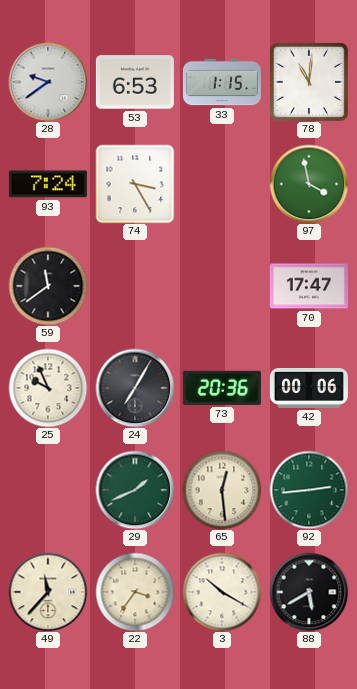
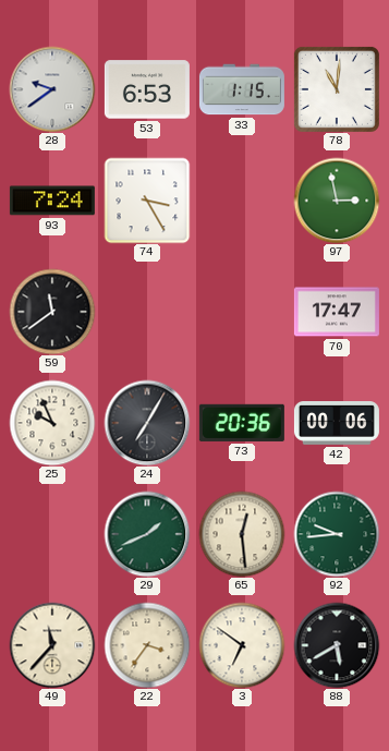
97: 3:58 -> 2:58 (337, 201)
92: 2:44 -> 9:44 (337, 534)
3: 10:20 -> 6:51 (242, 645)
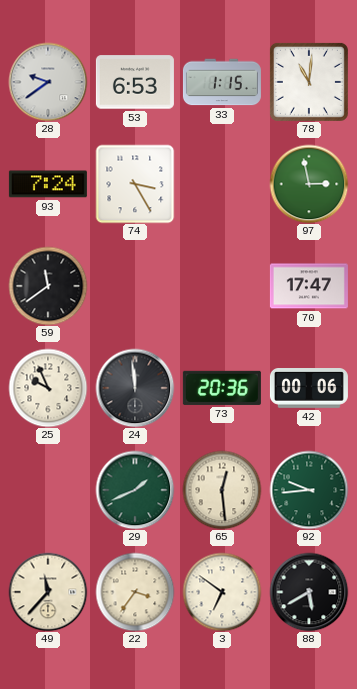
24: 7:05 -> 11:59 (135, 388)
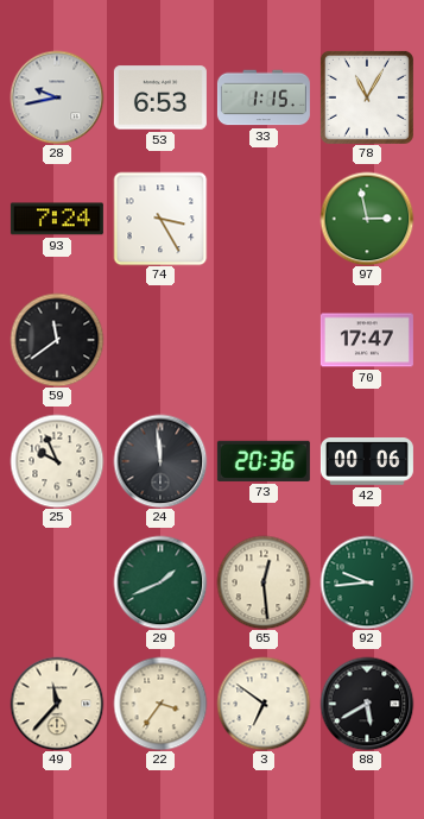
28: 9:39 -> 9:43 (57, 97)
78: 11:01 -> 11:05 (367, 97)
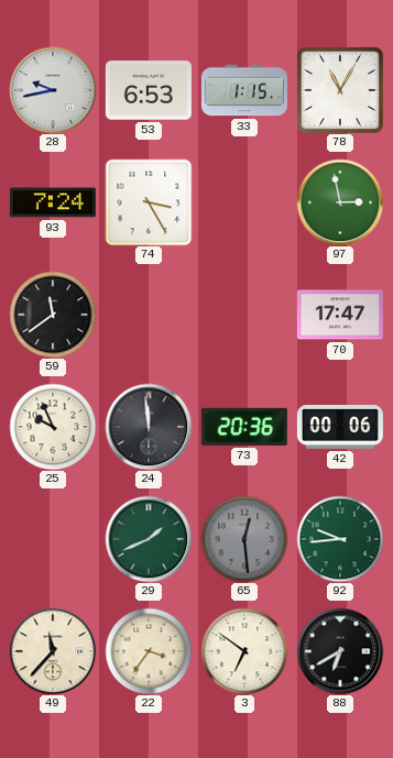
65 dial: cream -> grey (244, 539)
88: 5:40 -> 6:40 (340, 651)
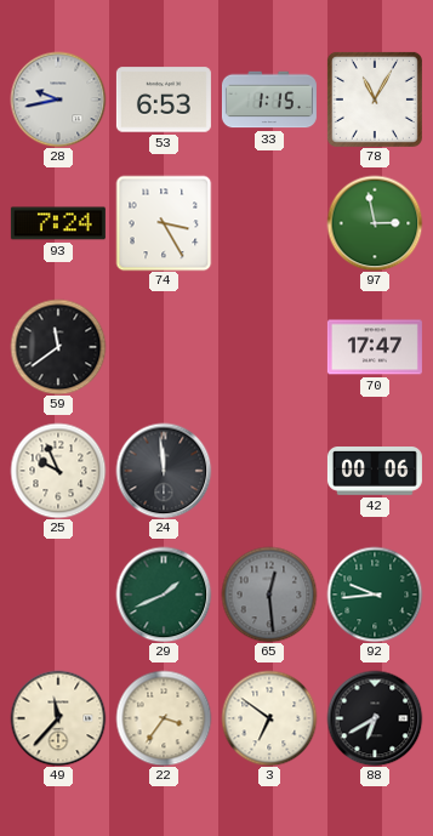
73: 20:36 -> none (244, 427)
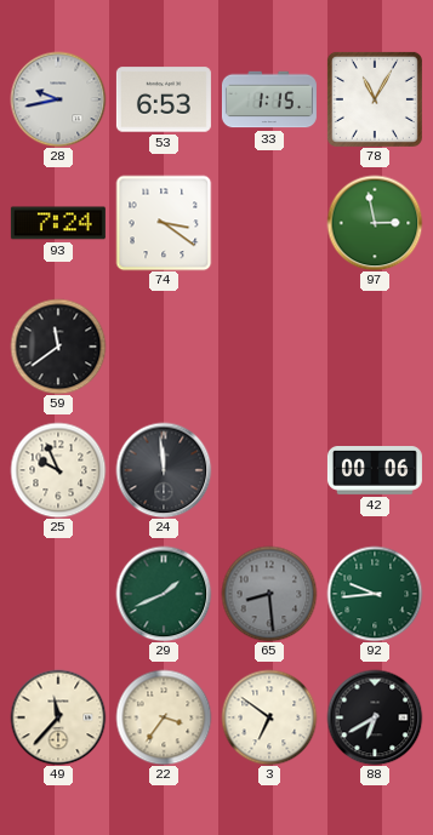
74: 3:25 -> 3:21 (164, 223)
70: 17:47 -> none (375, 347)
65: 12:29 -> 8:29 (269, 594)
